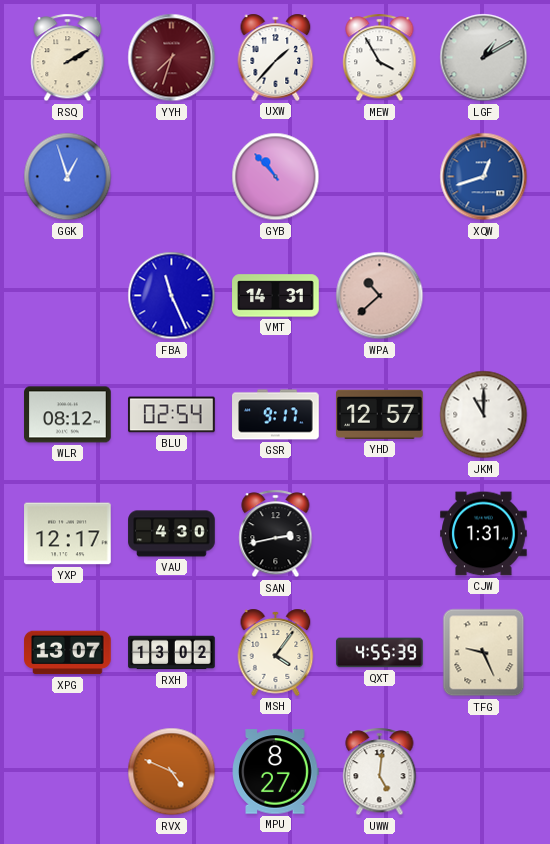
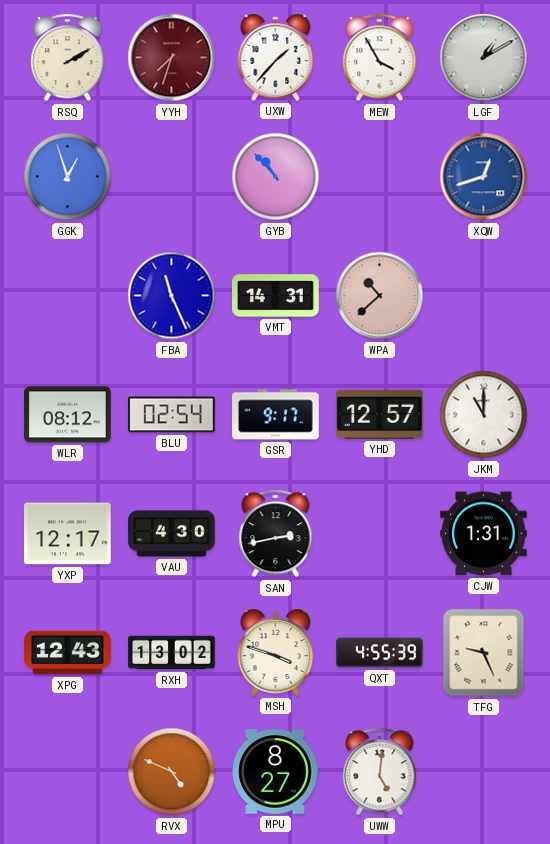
XPG: 13:07 -> 12:43 (68, 653)
MSH: 4:06 -> 3:48 (276, 652)
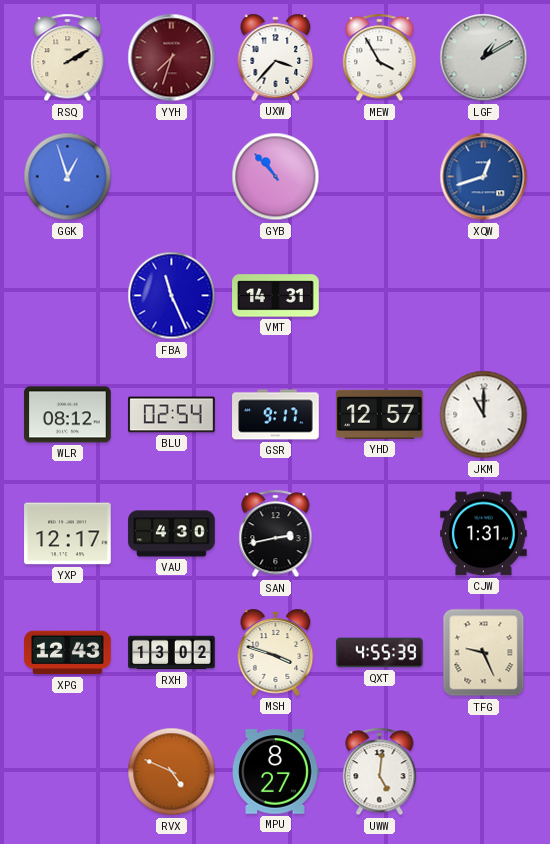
UXW: 1:37 -> 3:37 (276, 57)
WPA: 10:38 -> none (380, 296)
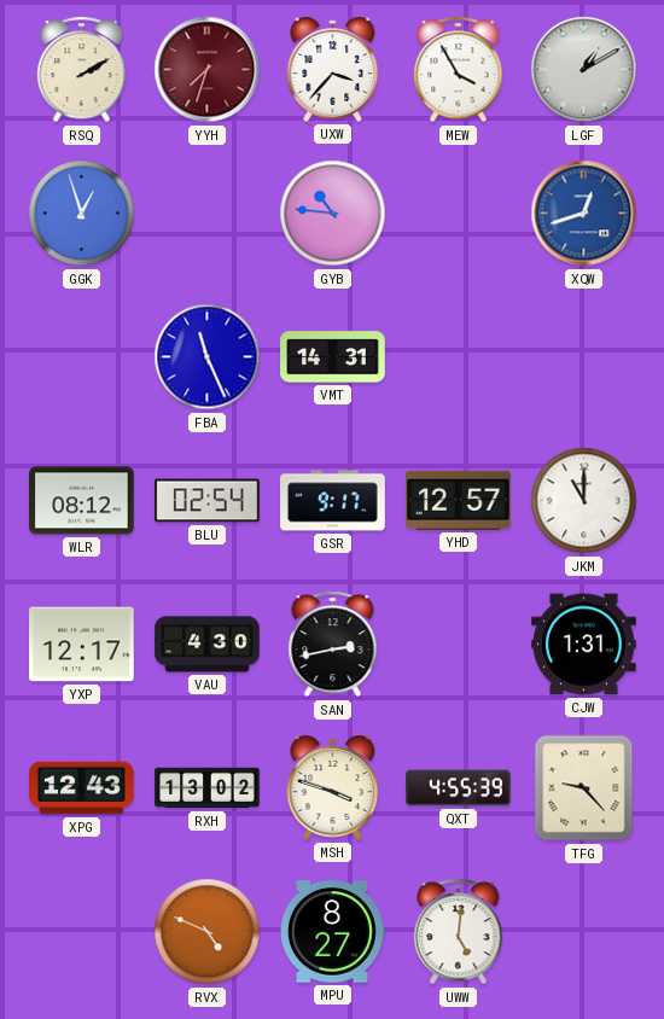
GYB: 10:53 -> 10:46 (333, 214)
TFG: 9:26 -> 9:23 (584, 788)
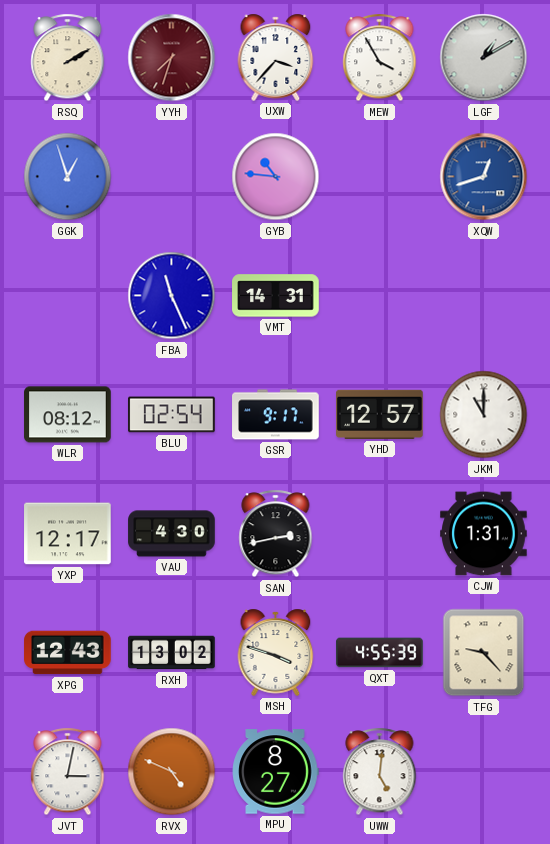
JVT: none -> 3:02 (68, 772)
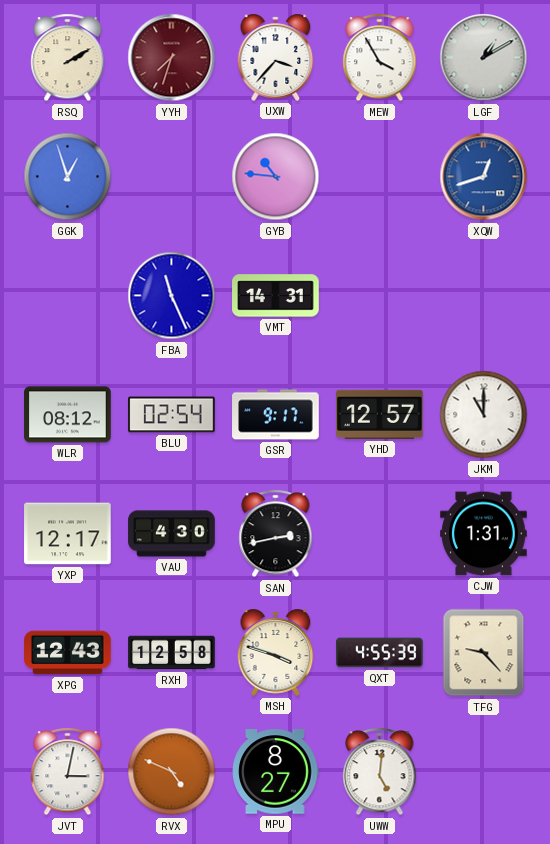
RXH: 13:02 -> 12:58 (172, 653)
